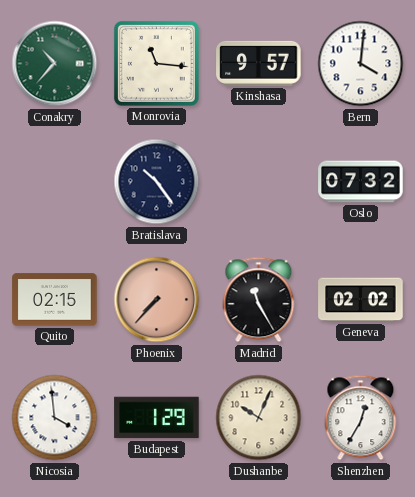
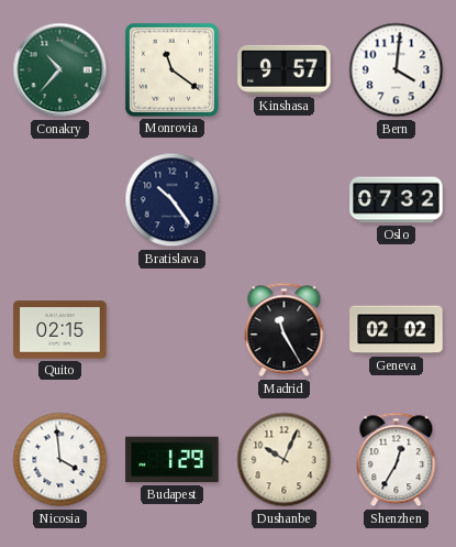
Monrovia: 11:16 -> 11:21 (171, 69)
Phoenix: 7:37 -> none (157, 300)
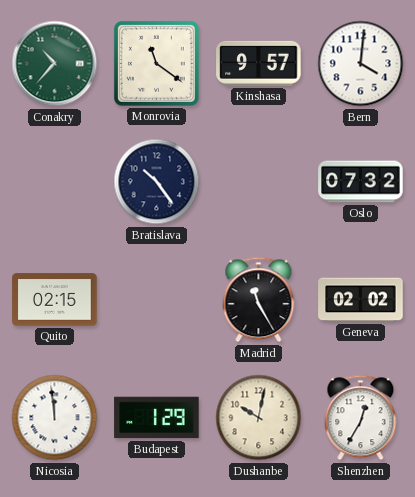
Nicosia: 3:59 -> 11:59 (55, 418)
Dushanbe: 10:04 -> 10:02 (259, 418)
